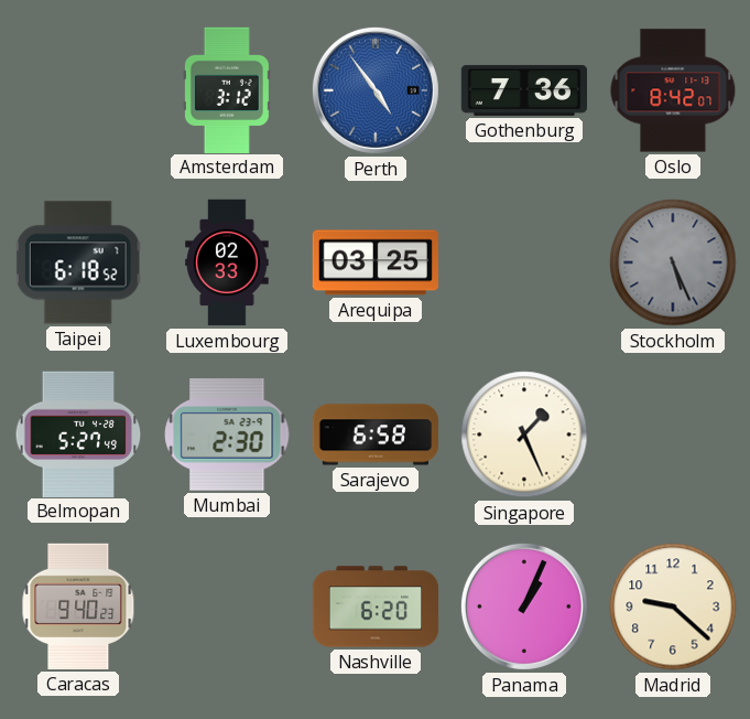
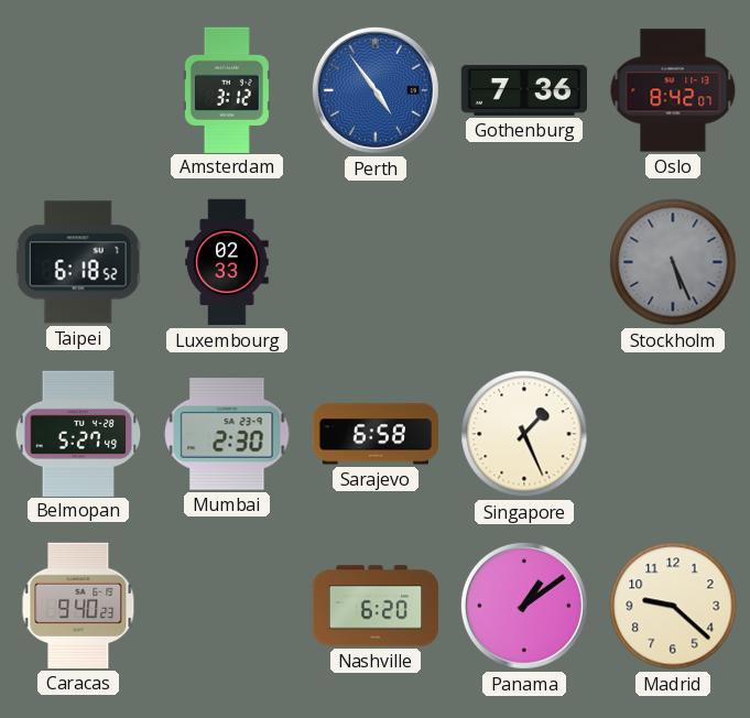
Arequipa: 03:25 -> none (374, 262)
Panama: 1:04 -> 1:09 (524, 606)
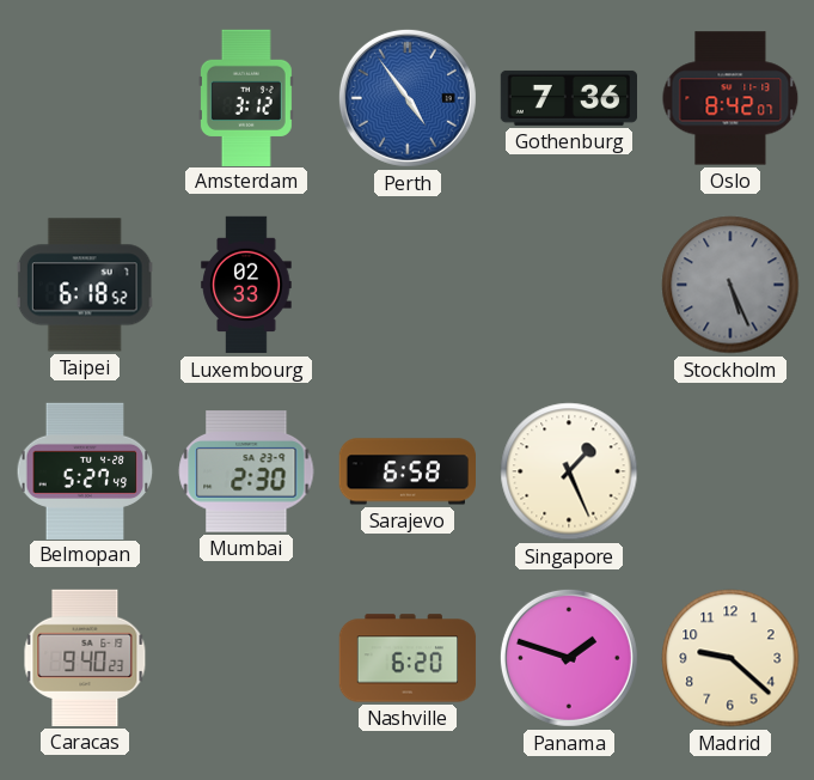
Panama: 1:09 -> 1:48 (569, 658)
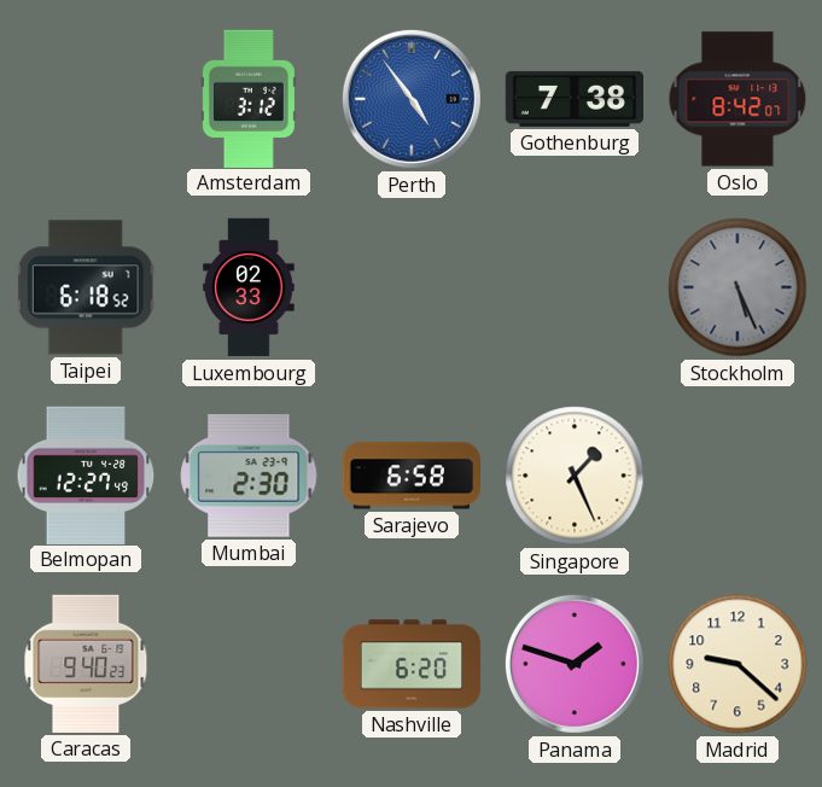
Gothenburg: 7:36 -> 7:38 (573, 99)
Belmopan: 5:27 -> 12:27 (86, 474)
